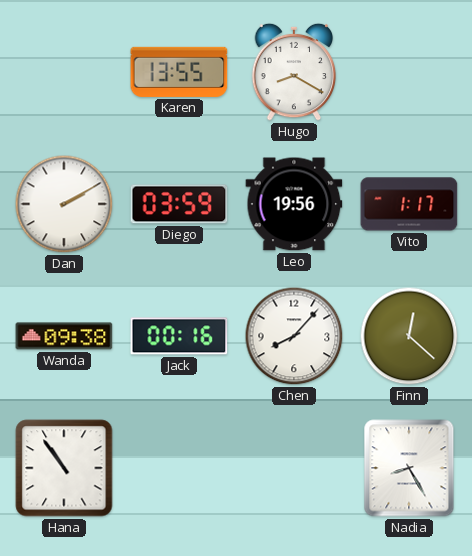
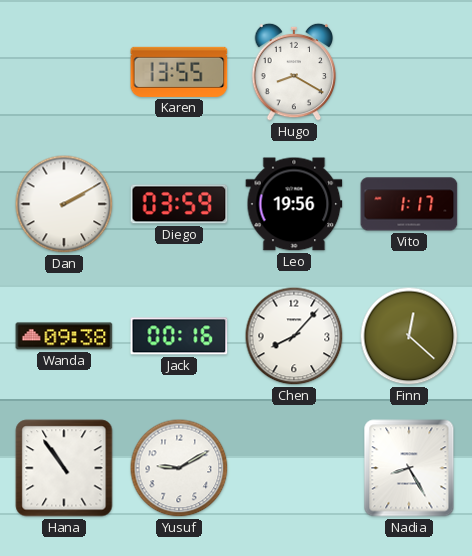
Yusuf: none -> 9:10 (179, 468)
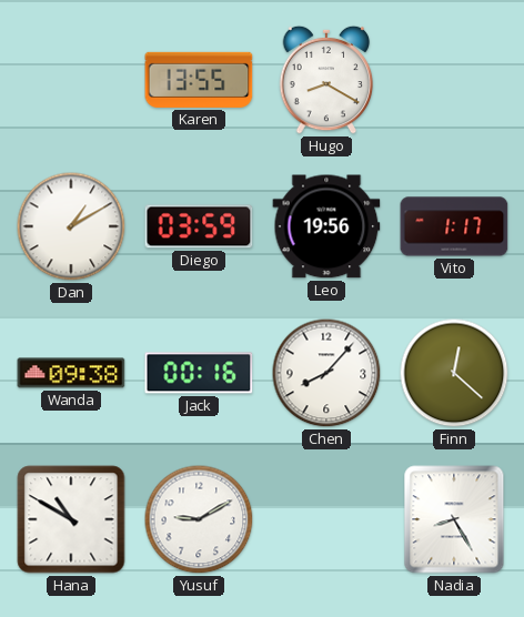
Dan: 2:10 -> 1:10 (71, 226)
Hana: 10:54 -> 10:50 (71, 519)
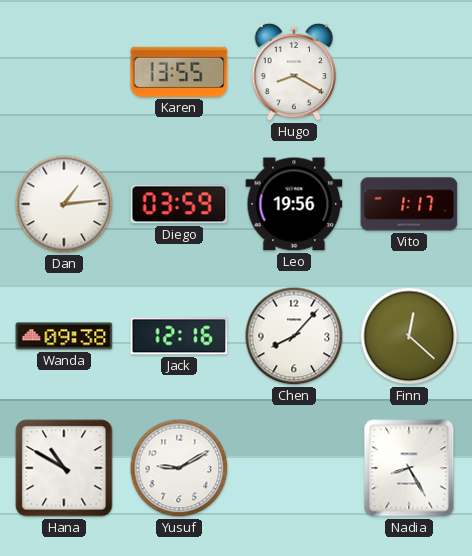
Dan: 1:10 -> 1:14 (64, 204)
Jack: 00:16 -> 12:16 (179, 336)
